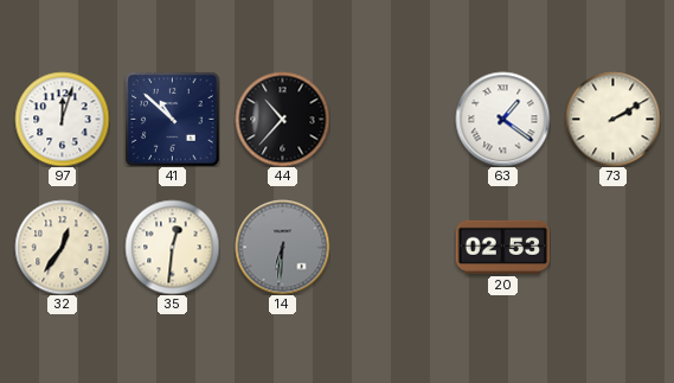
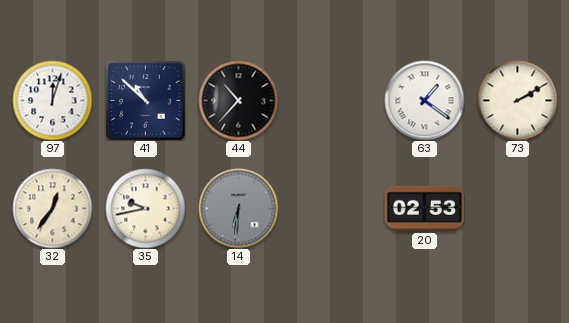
35: 12:31 -> 9:43 (145, 208)
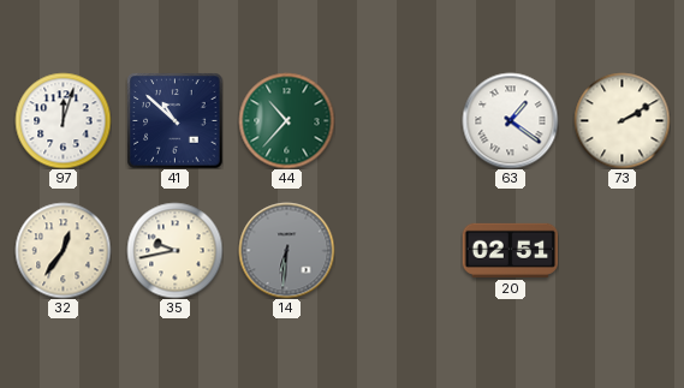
44 dial: black -> green (286, 120)
20: 02:53 -> 02:51 (510, 250)
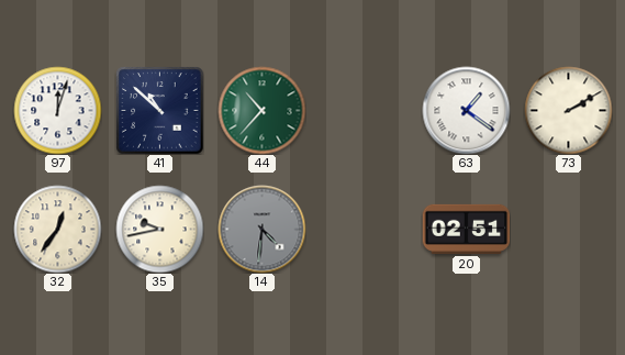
14: 6:31 -> 4:31 (261, 229)
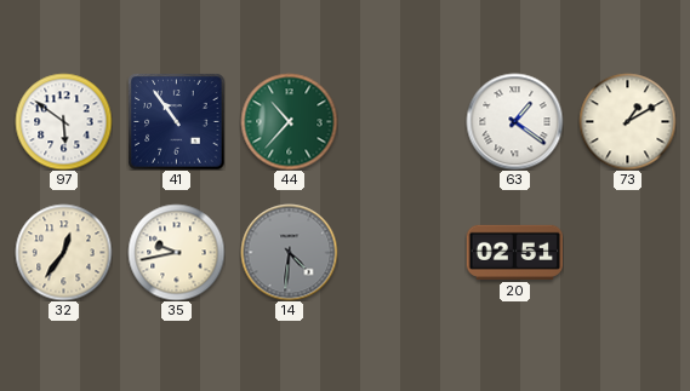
97: 12:03 -> 5:51 (63, 121)
41: 10:52 -> 10:54 (176, 121)
73: 2:10 -> 1:10 (627, 121)
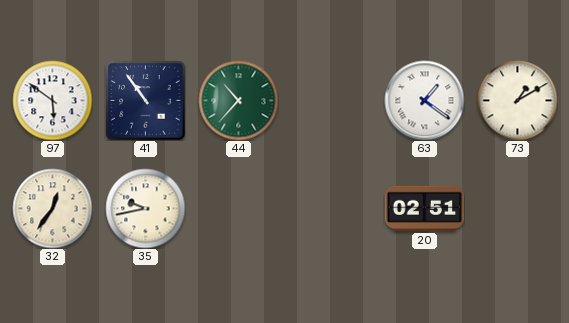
14: 4:31 -> none (289, 252)
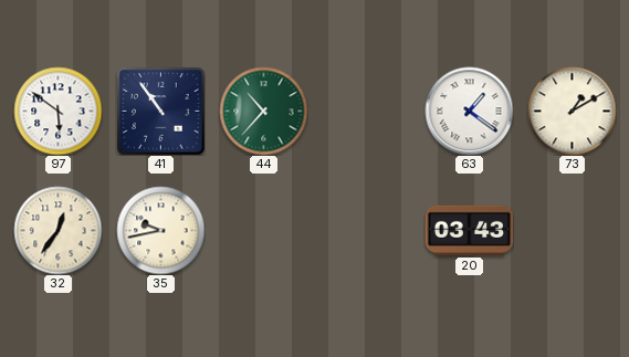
20: 02:51 -> 03:43 (469, 230)
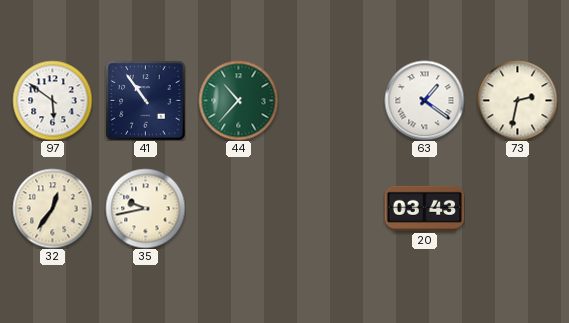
73: 1:10 -> 2:32 (517, 100)
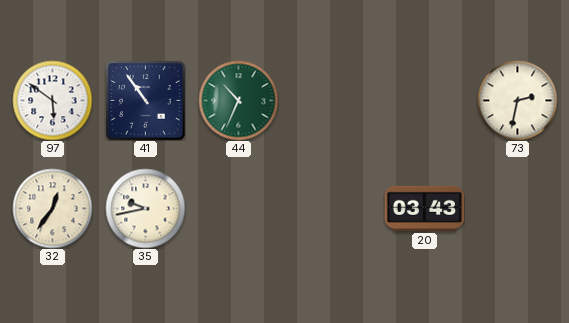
44: 10:37 -> 10:34 (238, 100)
63: 1:21 -> none (424, 100)
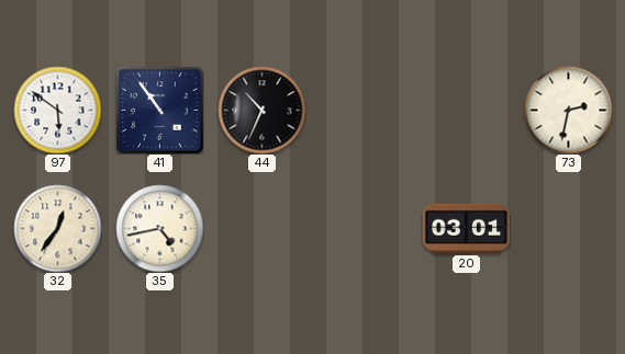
44 dial: green -> black (261, 110)
35: 9:43 -> 4:43 (159, 228)
20: 03:43 -> 03:01 (466, 228)
